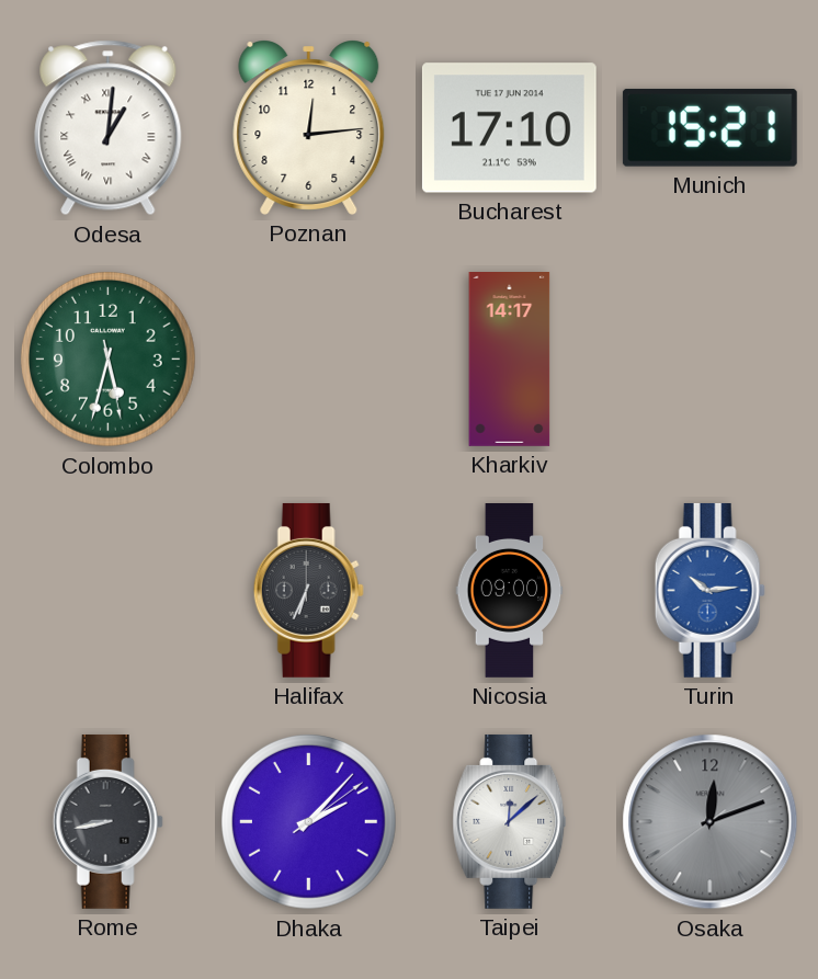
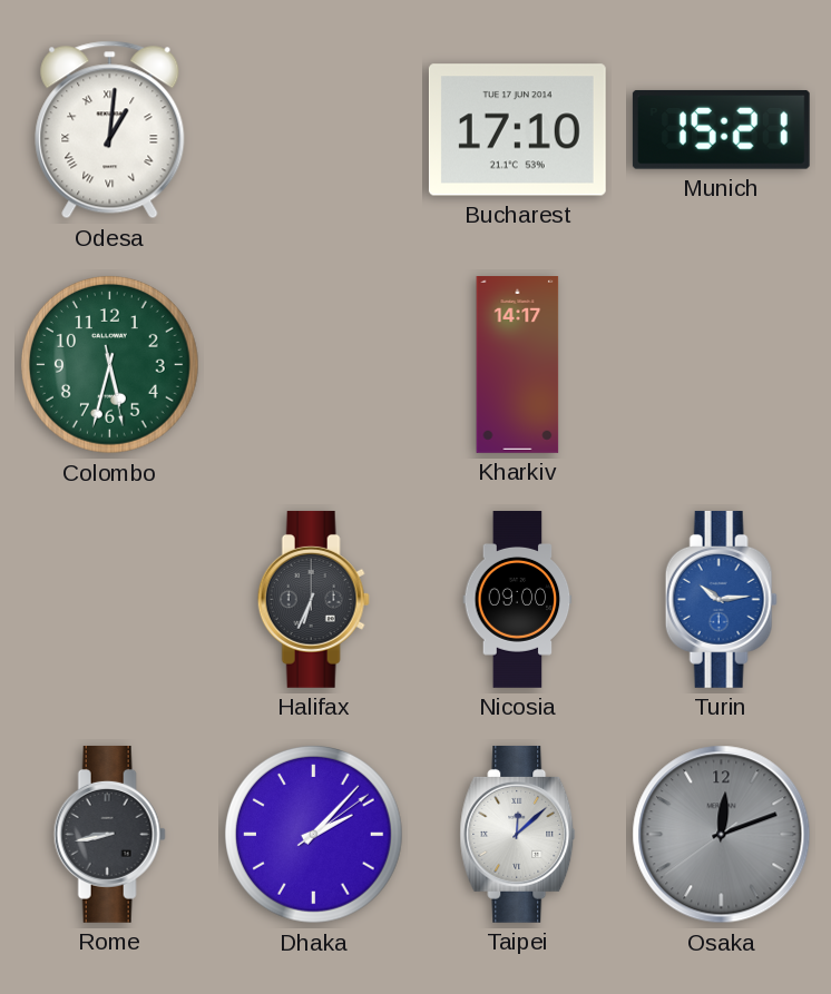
Poznan: 12:14 -> none (309, 127)
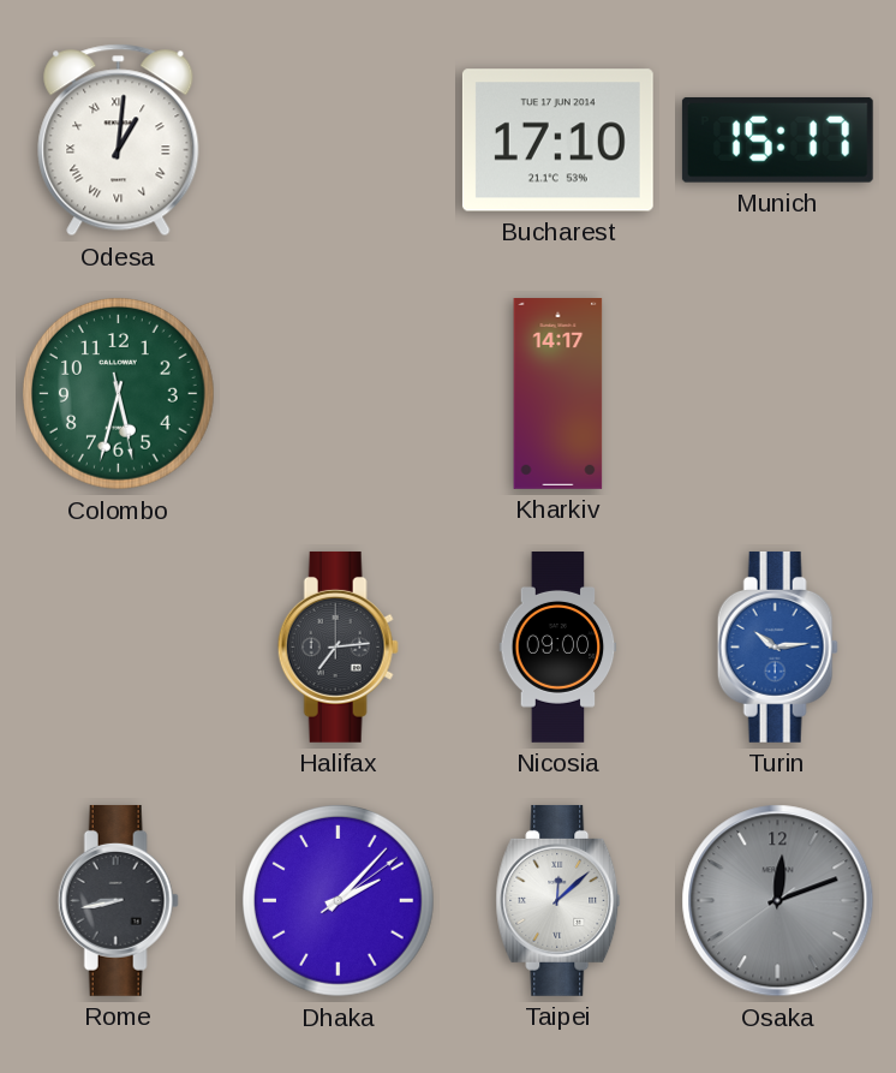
Munich: 15:21 -> 15:17 (777, 139)
Halifax: 6:34 -> 7:14 (338, 646)
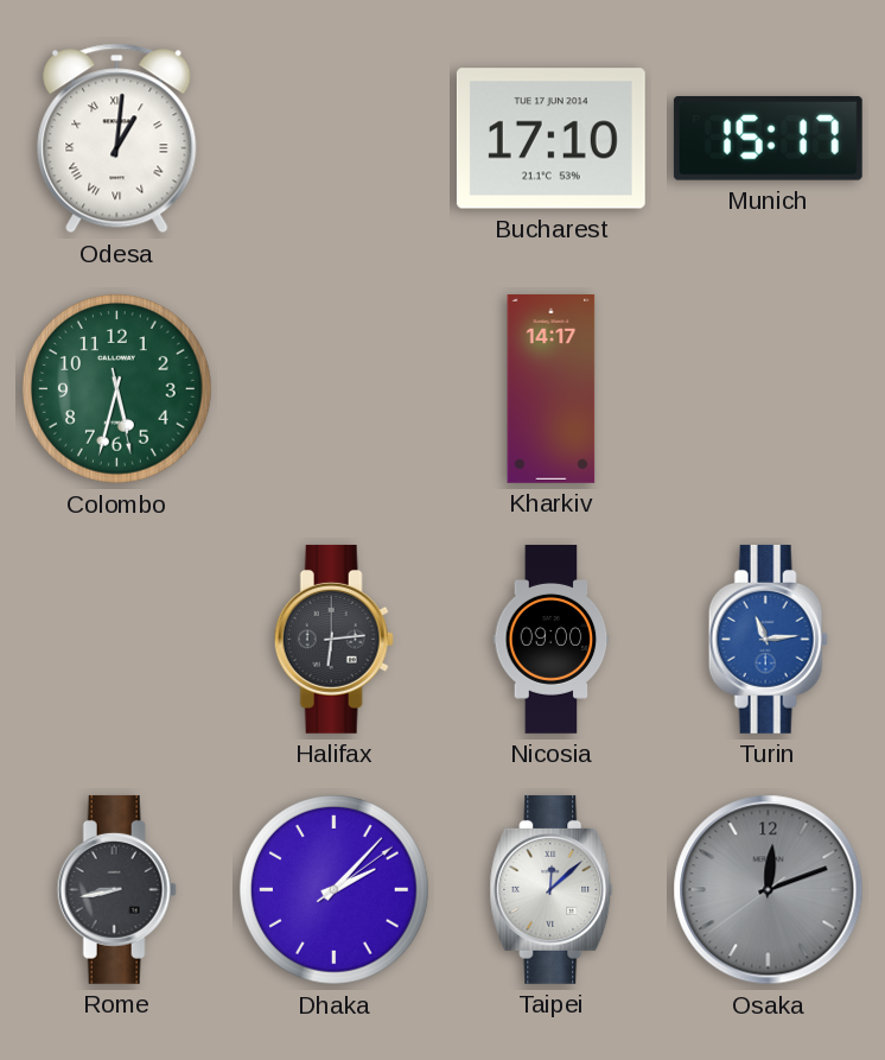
Halifax: 7:14 -> 6:14 (333, 639)
Turin: 10:14 -> 11:14 (768, 639)
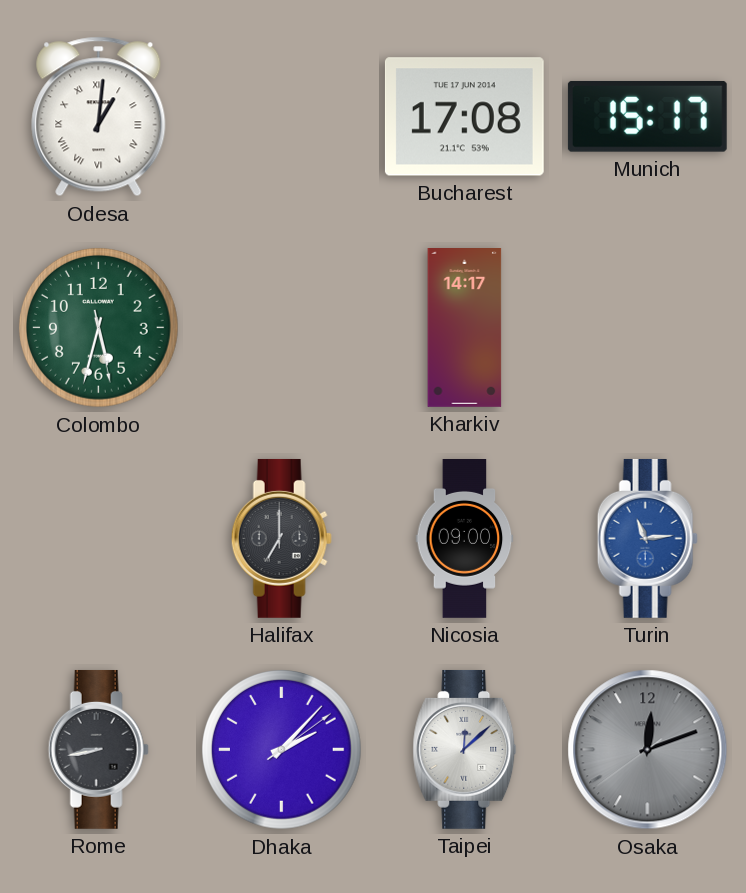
Bucharest: 17:10 -> 17:08 (464, 117)
Halifax: 6:14 -> 7:00 (281, 538)
